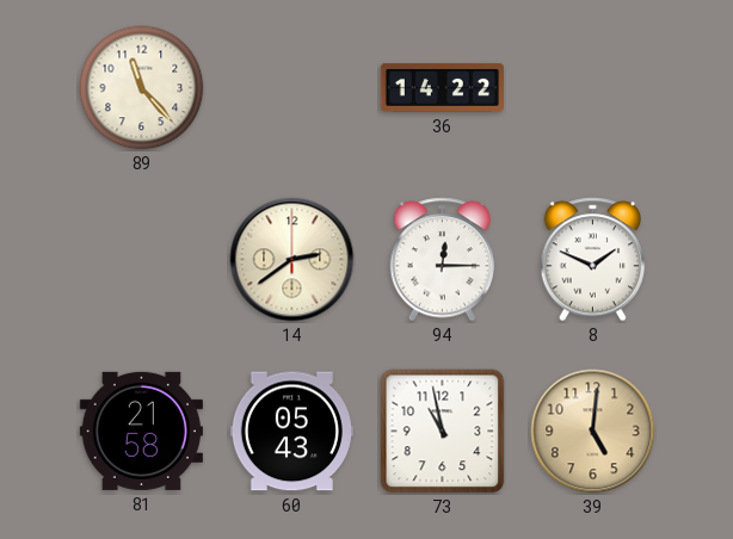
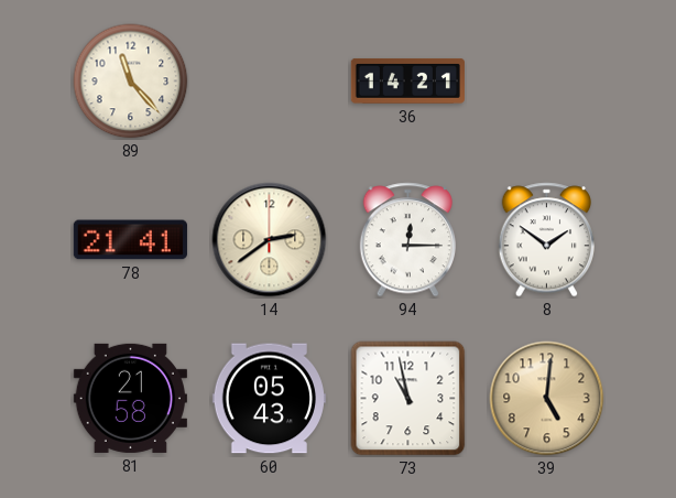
36: 14:22 -> 14:21 (407, 80)
78: none -> 21:41 (130, 240)
8: 1:49 -> 1:51 (546, 240)
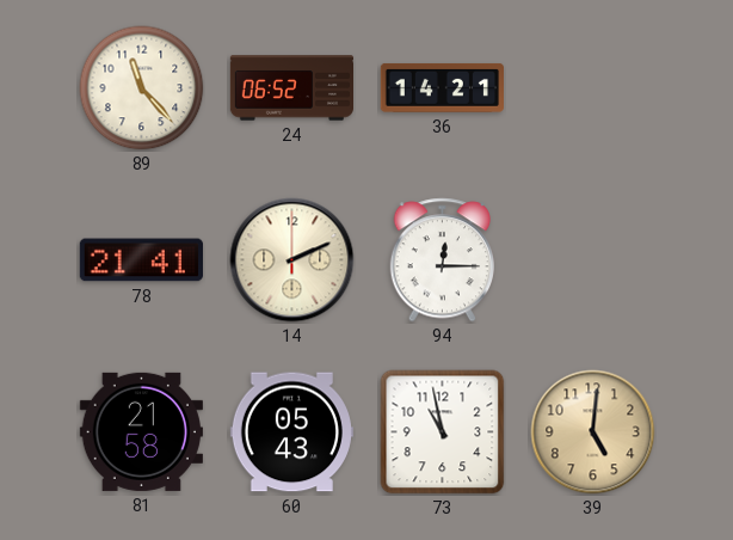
24: none -> 06:52 (291, 88)
14: 2:39 -> 2:11 (292, 260)
8: 1:51 -> none (546, 240)
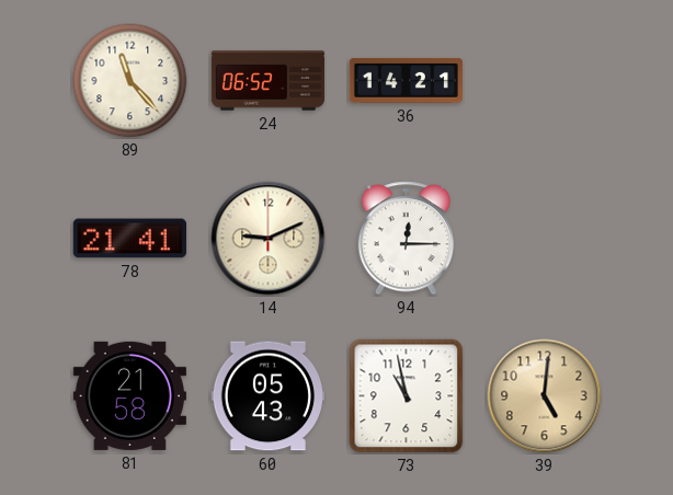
14: 2:11 -> 9:11 (269, 239)
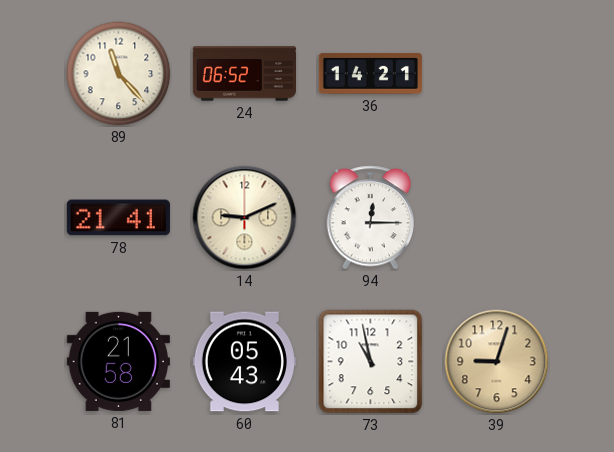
39: 5:01 -> 9:03 (497, 362)
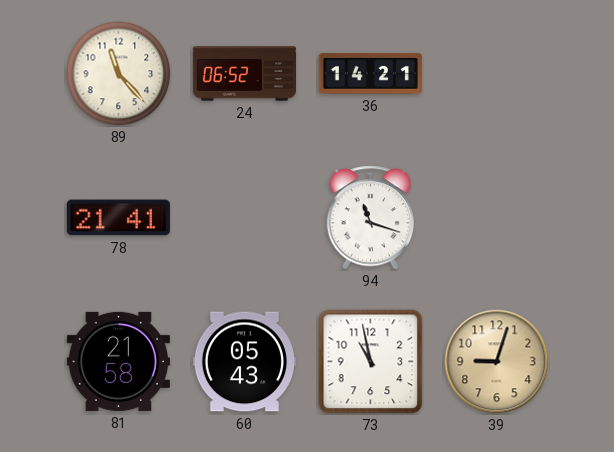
14: 9:11 -> none (245, 218)
94: 12:15 -> 11:18 (370, 218)
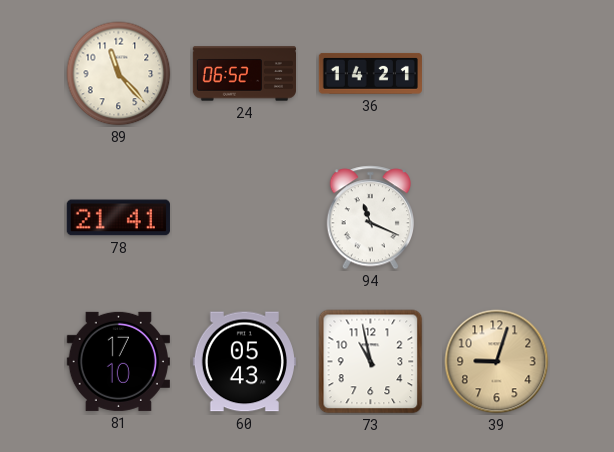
94: 11:18 -> 11:19 (370, 218)
81: 21:58 -> 17:10 (118, 361)
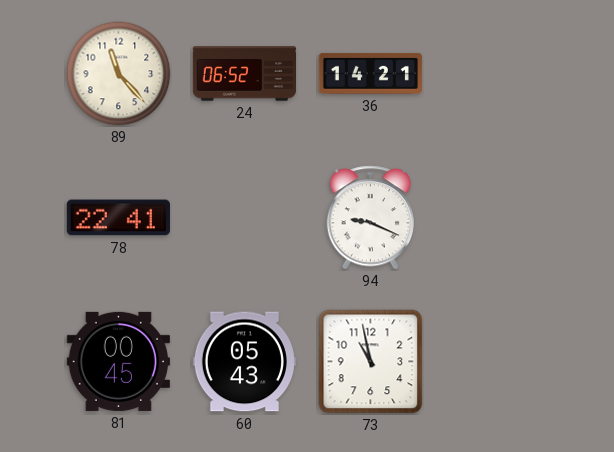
78: 21:41 -> 22:41 (118, 218)
94: 11:19 -> 9:19 (370, 218)
81: 17:10 -> 00:45 (118, 361)
39: 9:03 -> none (497, 362)
